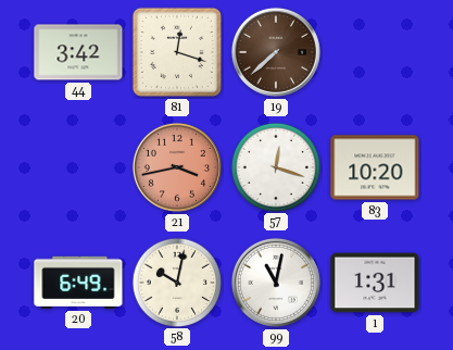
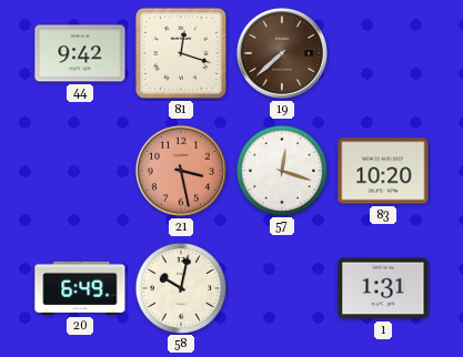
44: 3:42 -> 9:42 (80, 53)
21: 3:43 -> 3:28 (181, 171)
99: 11:02 -> none (276, 283)
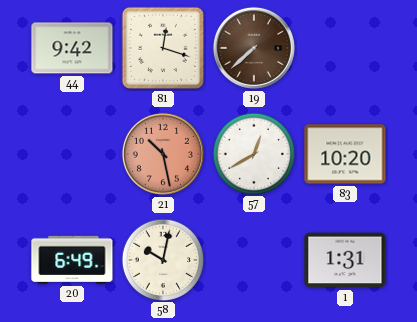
21: 3:28 -> 10:28 (163, 154)
57: 12:18 -> 12:40 (253, 153)
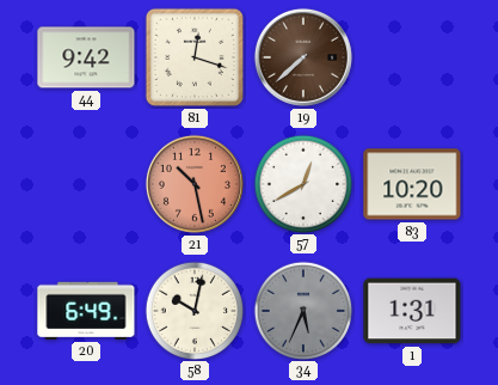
34: none -> 5:34 (302, 310)
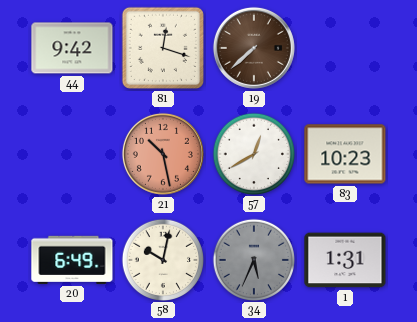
83: 10:20 -> 10:23 (345, 154)
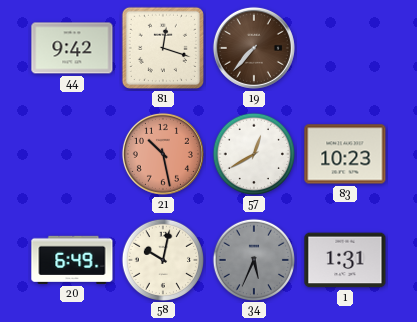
19: 7:38 -> 7:37 (254, 48)
